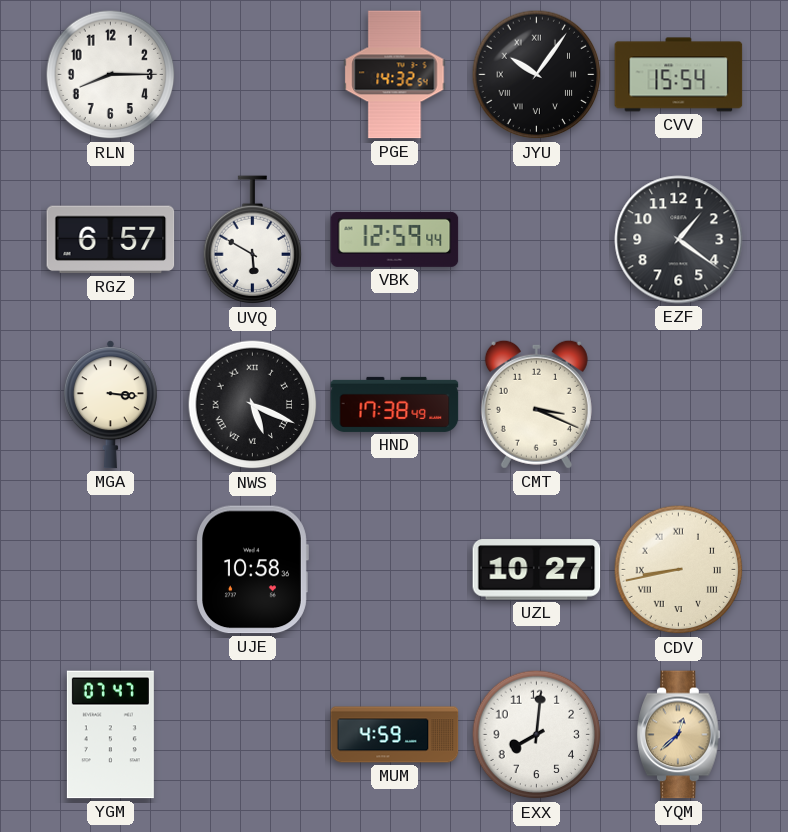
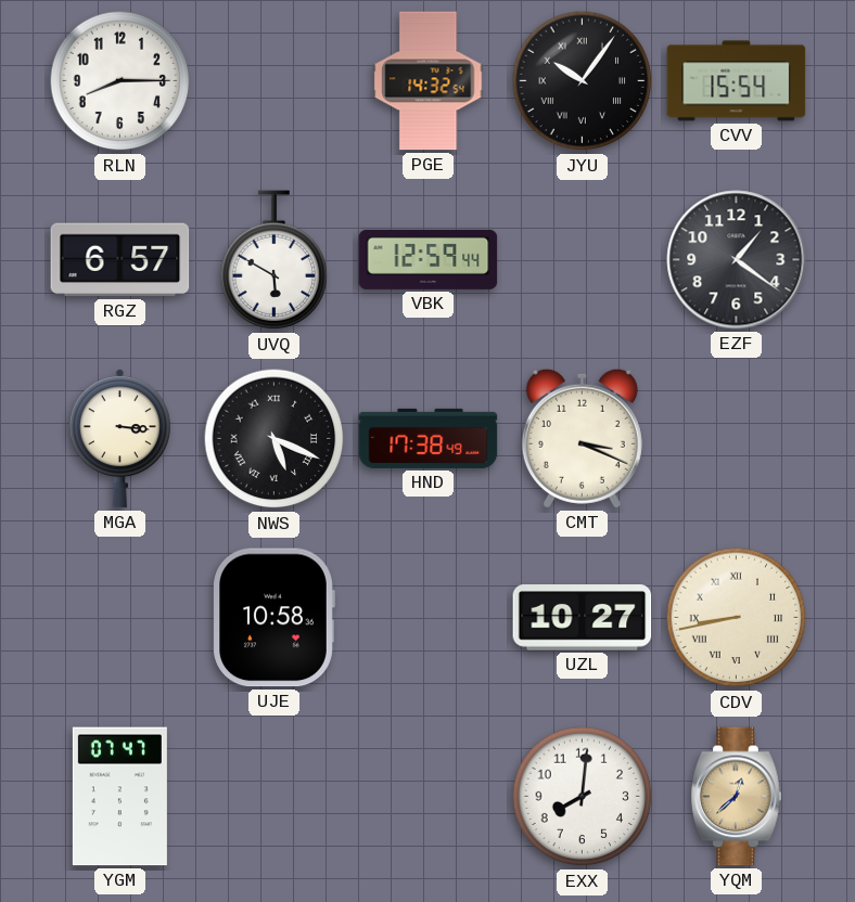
MUM: 4:59 -> none (395, 735)
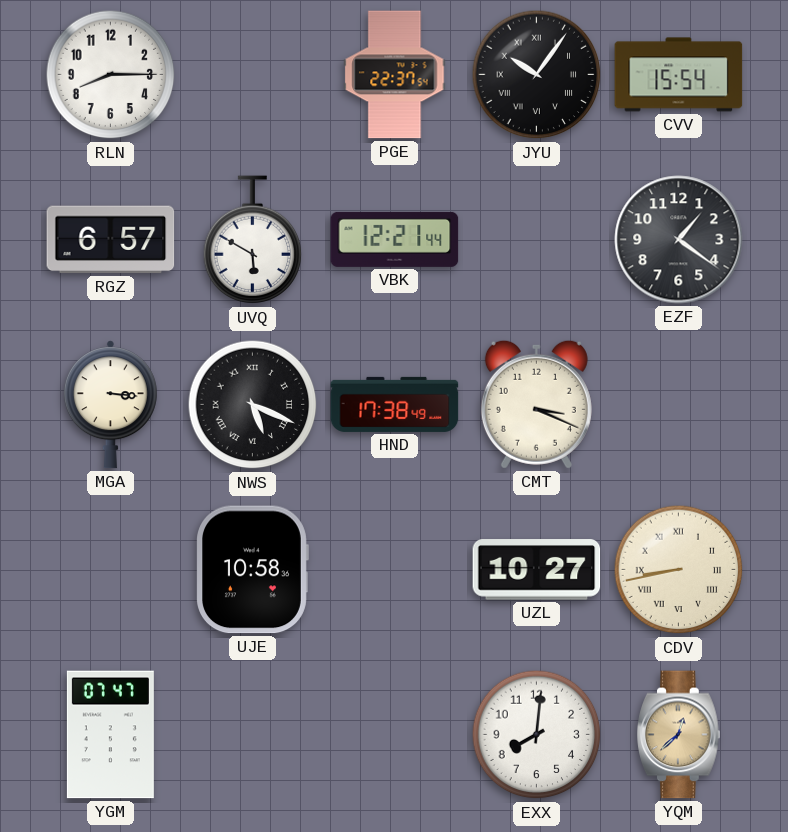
PGE: 14:32 -> 22:37 (395, 75)
VBK: 12:59 -> 12:21 (395, 239)
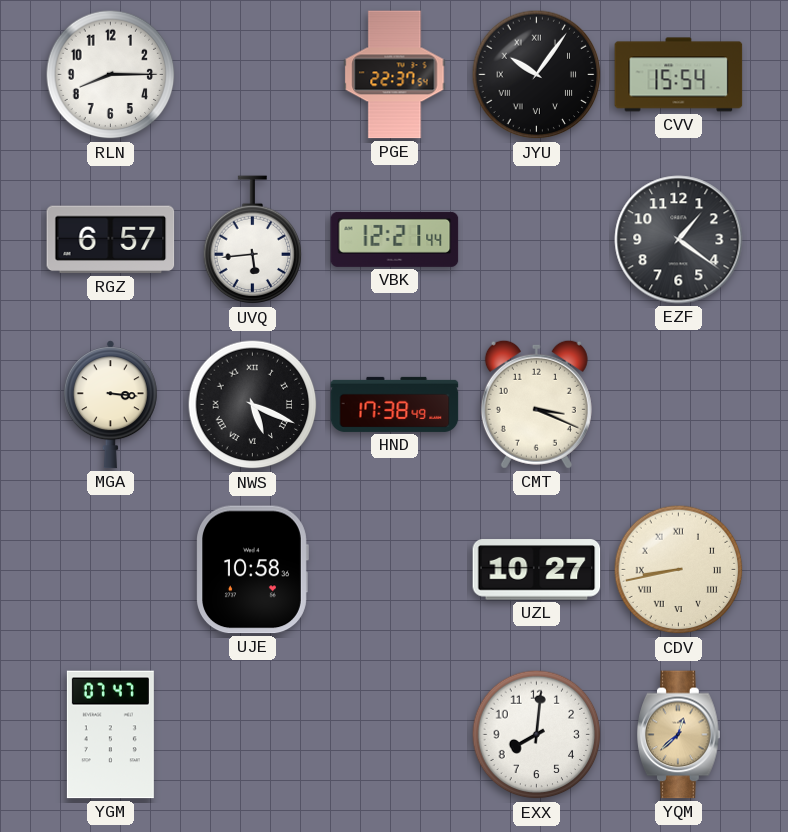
UVQ: 5:50 -> 5:44 (253, 240)
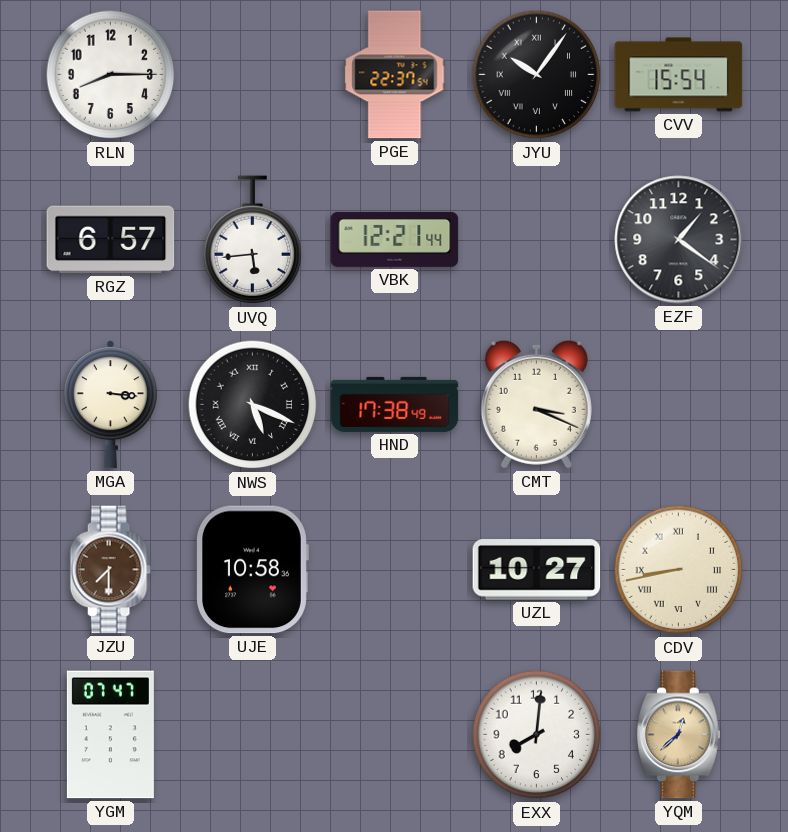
JZU: none -> 7:30 (110, 570)
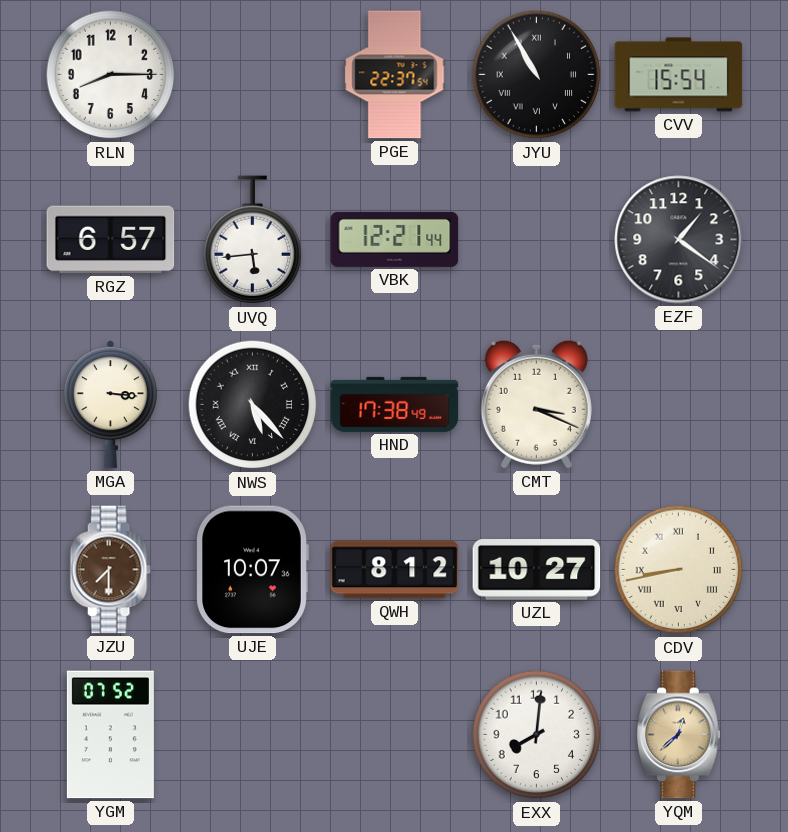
JYU: 10:06 -> 10:55 (537, 75)
NWS: 5:19 -> 5:23 (253, 405)
UJE: 10:58 -> 10:07 (252, 570)
QWH: none -> 8:12 (395, 570)
YGM: 07:47 -> 07:52 (110, 735)
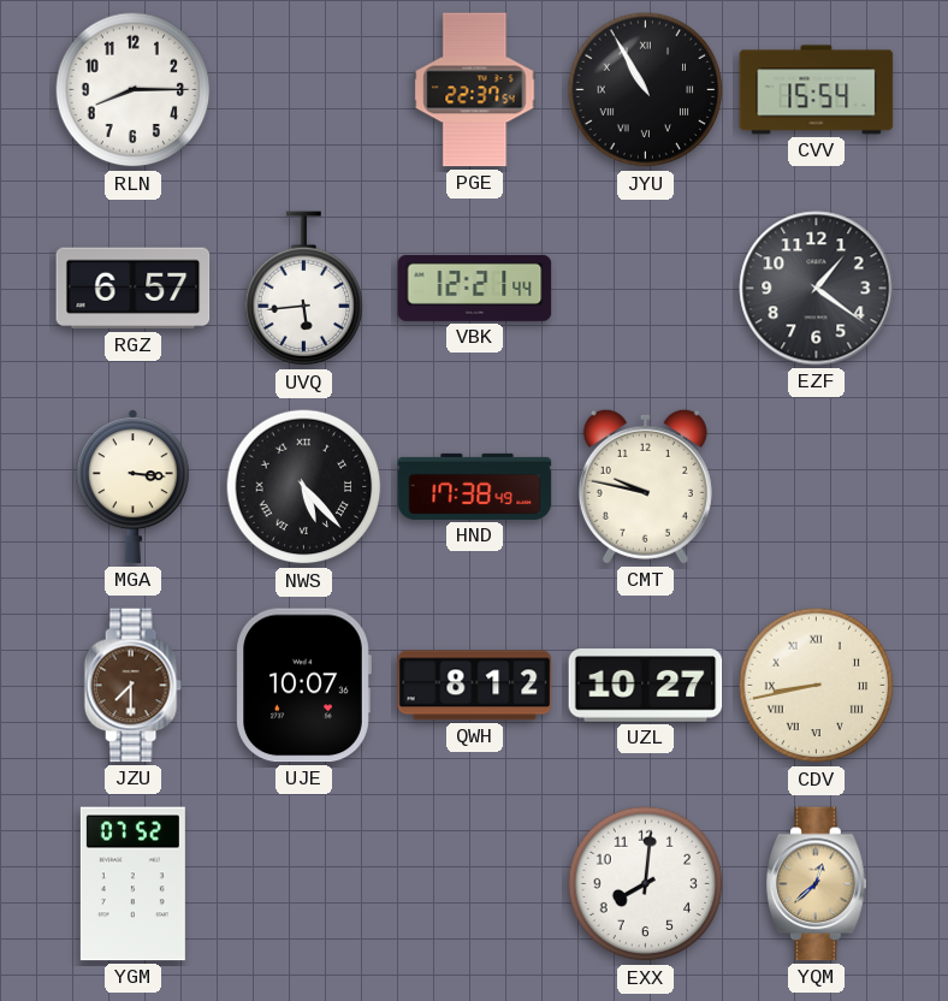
CMT: 3:19 -> 9:47 (645, 486)
